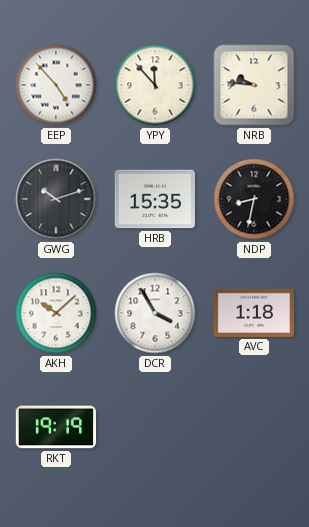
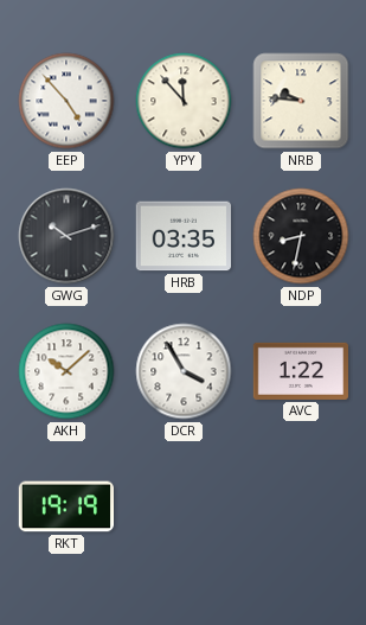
HRB: 15:35 -> 03:35 (182, 236)
AVC: 1:18 -> 1:22 (301, 371)
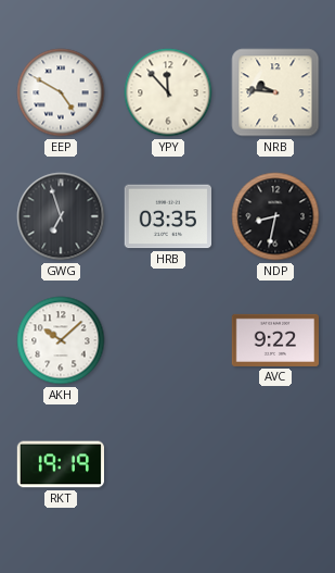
EEP: 4:53 -> 4:50 (61, 92)
GWG: 10:12 -> 6:57 (61, 216)
DCR: 3:55 -> none (184, 371)
AVC: 1:22 -> 9:22 (275, 340)
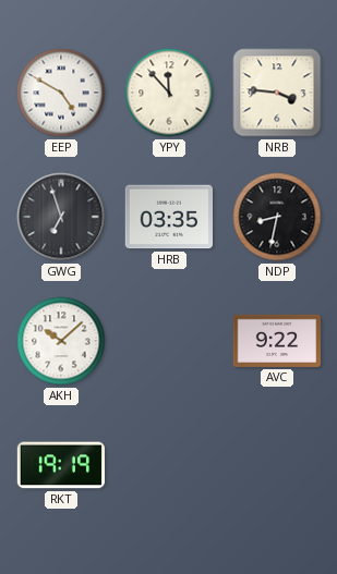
NRB: 9:46 -> 3:46 (277, 93)
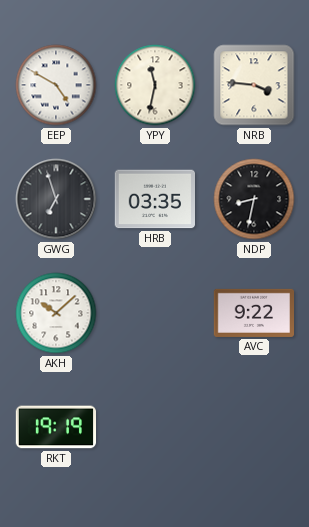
YPY: 11:53 -> 11:32 (155, 85)
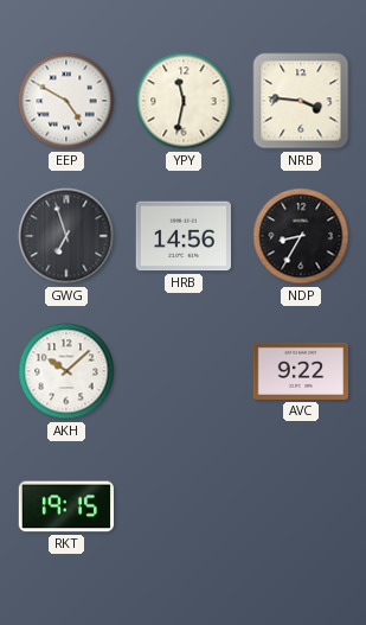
HRB: 03:35 -> 14:56 (182, 236)
NDP: 8:32 -> 8:35 (301, 236)
RKT: 19:19 -> 19:15 (65, 506)
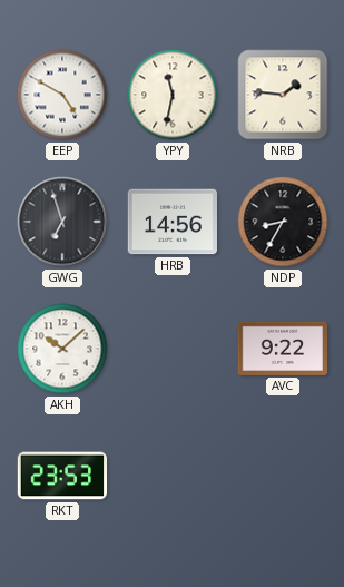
NRB: 3:46 -> 1:46 (283, 95)
RKT: 19:15 -> 23:53 (61, 476)
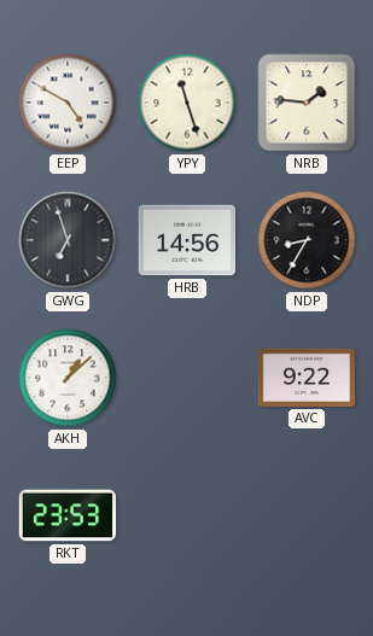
YPY: 11:32 -> 11:27 (187, 103)
AKH: 10:08 -> 1:08 (68, 378)
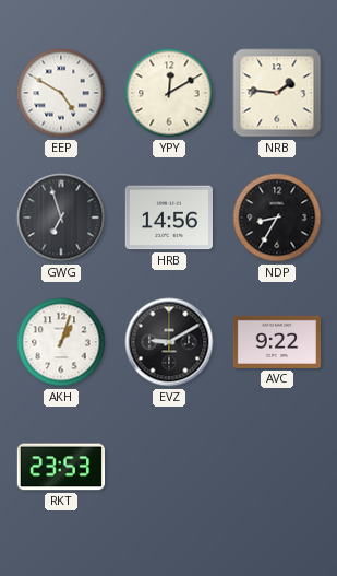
YPY: 11:27 -> 12:10 (169, 93)
AKH: 1:08 -> 1:03 (61, 342)
EVZ: none -> 9:10 (169, 342)
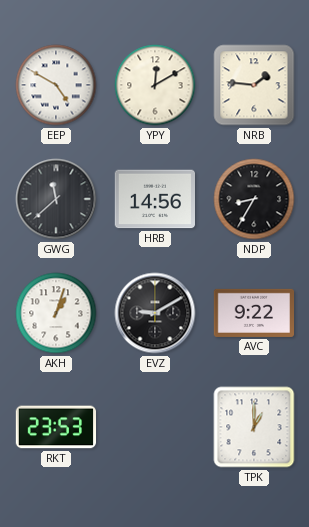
GWG: 6:57 -> 11:38 (56, 199)
TPK: none -> 1:00 (254, 427)
